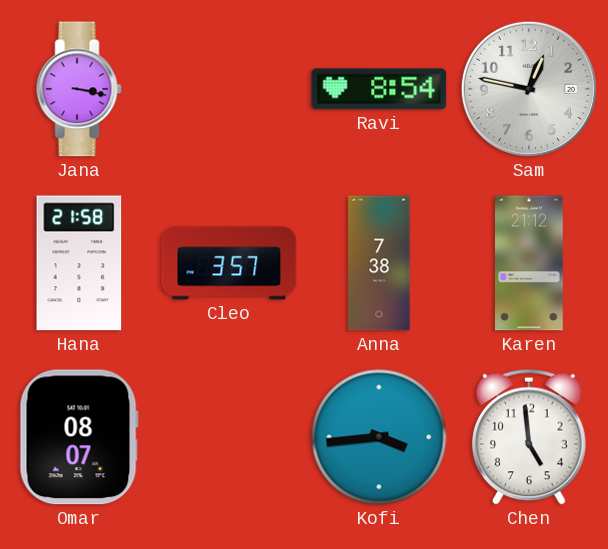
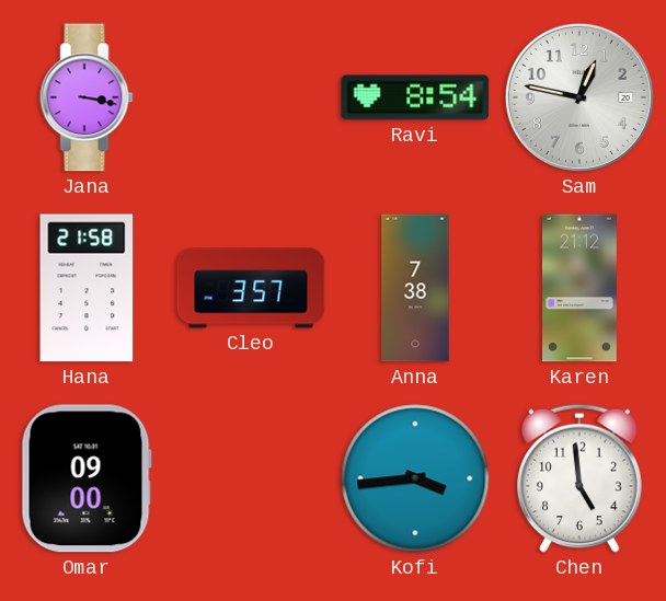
Omar: 08:07 -> 09:00 (87, 478)
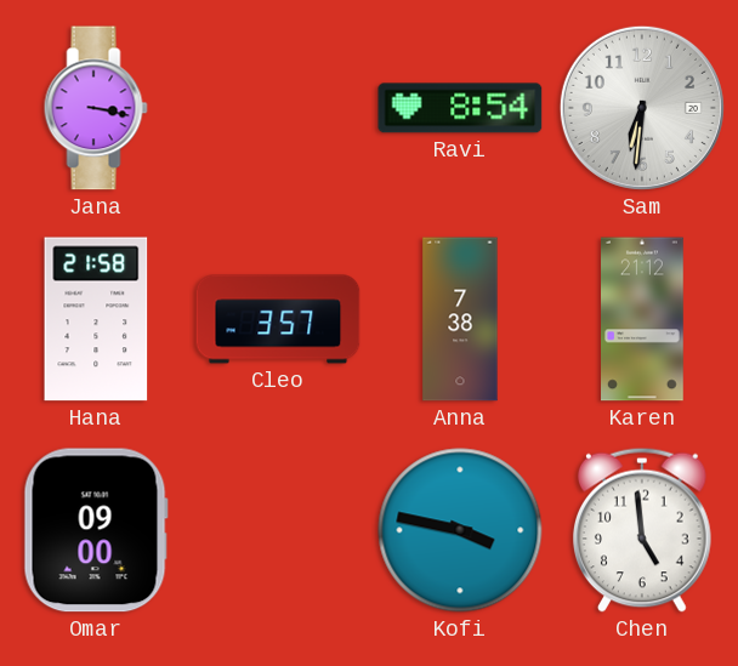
Sam: 12:47 -> 6:31 (642, 108)
Kofi: 3:44 -> 3:47 (460, 530)
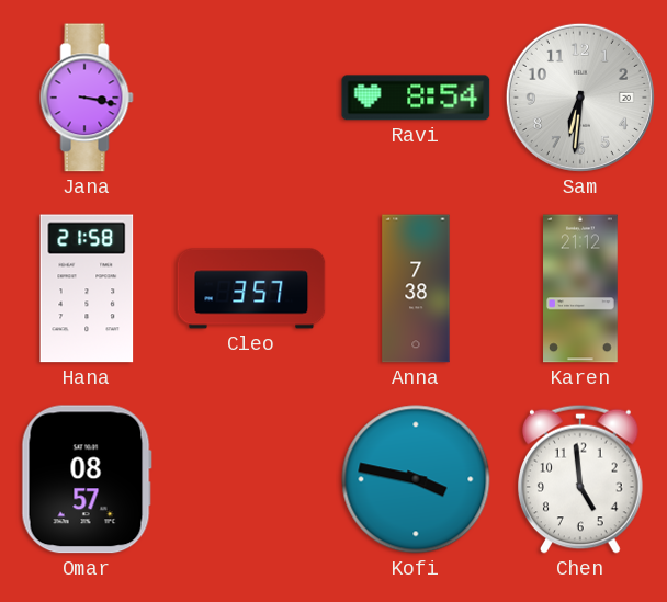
Omar: 09:00 -> 08:57 (87, 479)
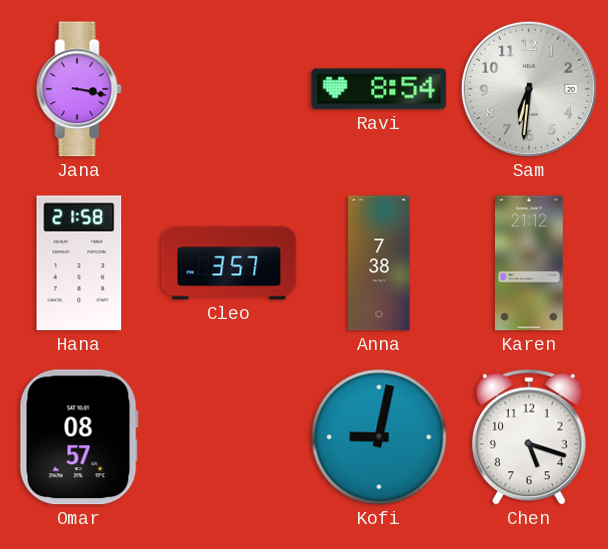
Kofi: 3:47 -> 9:02 (379, 437)
Chen: 4:59 -> 5:18 (530, 437)
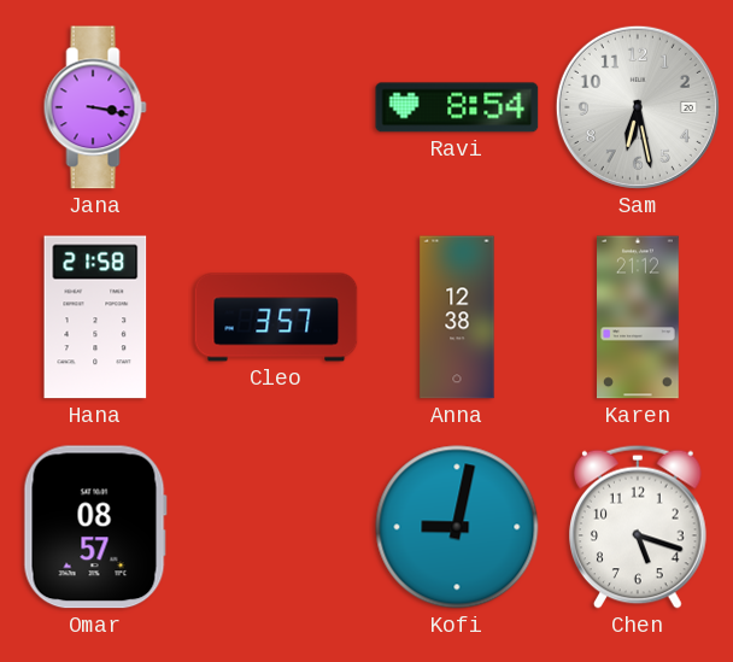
Sam: 6:31 -> 6:28 (638, 107)
Anna: 7:38 -> 12:38 (457, 317)
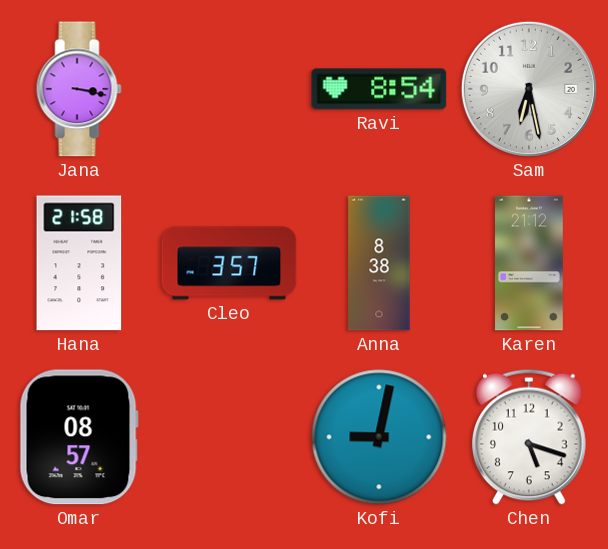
Anna: 12:38 -> 8:38 (379, 263)
